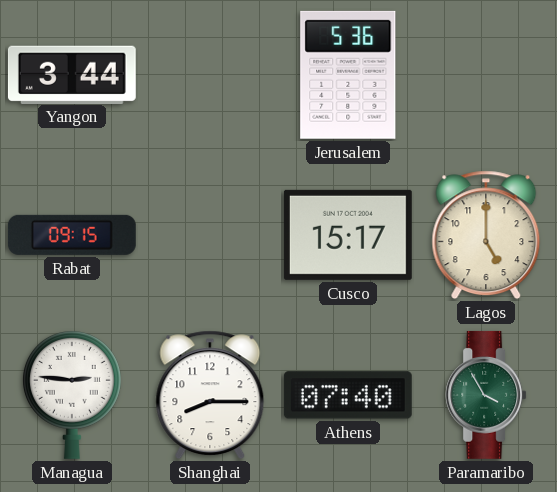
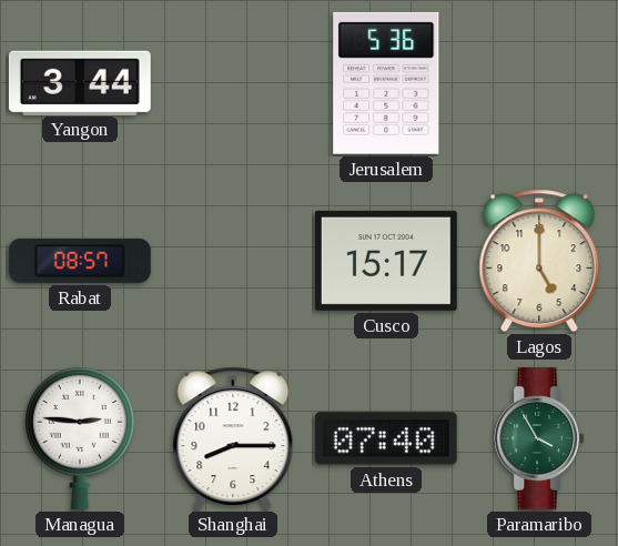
Rabat: 09:15 -> 08:57 (80, 261)
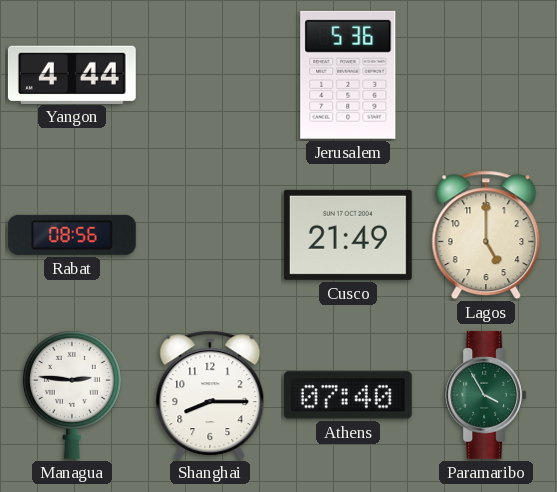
Yangon: 3:44 -> 4:44 (72, 74)
Rabat: 08:57 -> 08:56 (72, 235)
Cusco: 15:17 -> 21:49 (348, 235)
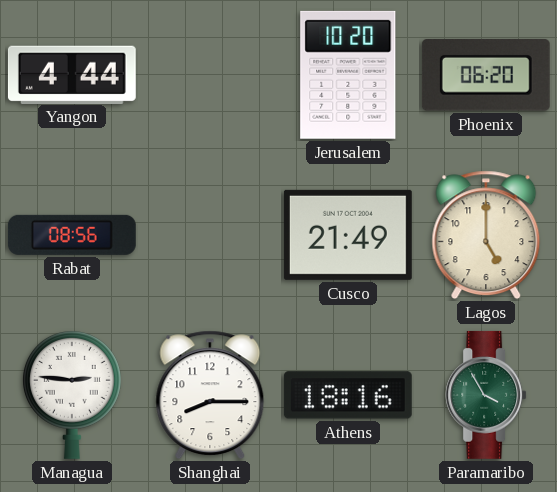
Jerusalem: 5:36 -> 10:20 (348, 75)
Phoenix: none -> 06:20 (486, 75)
Athens: 07:40 -> 18:16 (348, 395)
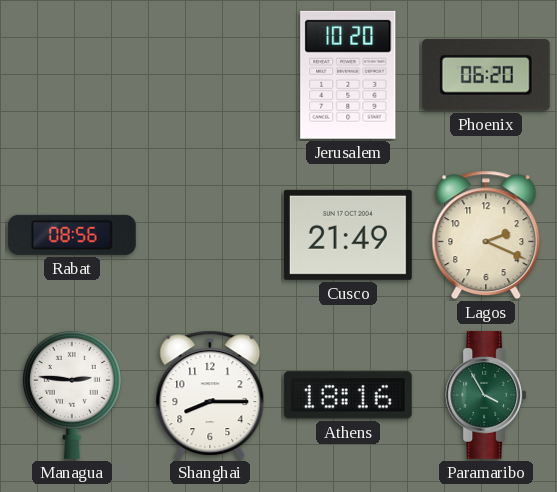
Yangon: 4:44 -> none (72, 74)
Lagos: 5:00 -> 2:19 (486, 235)
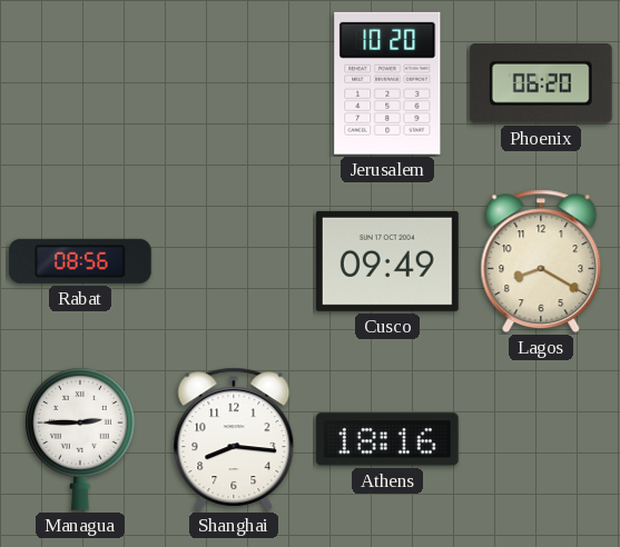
Cusco: 21:49 -> 09:49 (387, 261)
Lagos: 2:19 -> 8:20 (541, 261)
Managua: 2:46 -> 2:45 (80, 439)
Shanghai: 8:15 -> 8:16 (234, 439)
Paramaribo: 3:55 -> none (486, 395)
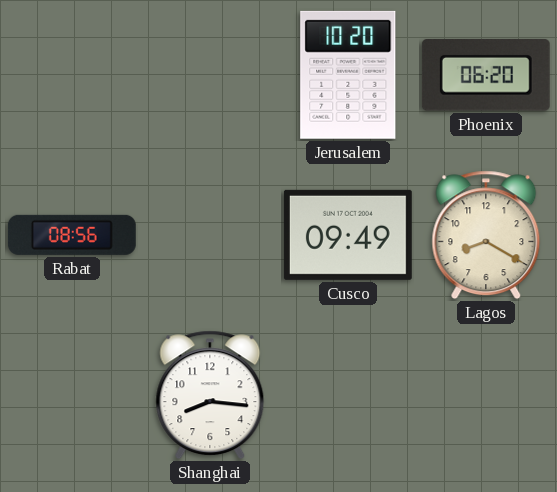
Managua: 2:45 -> none (80, 439)
Athens: 18:16 -> none (387, 439)
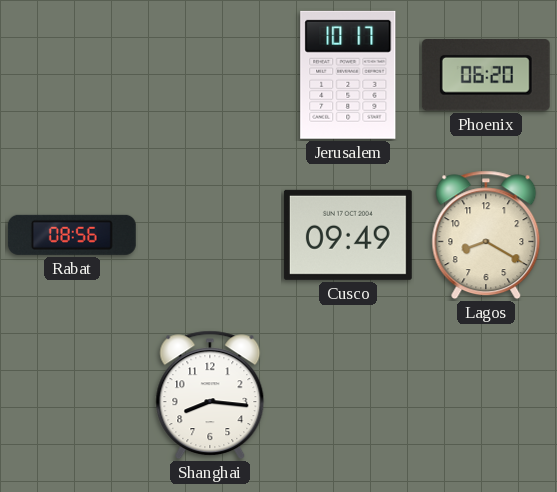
Jerusalem: 10:20 -> 10:17 (348, 75)
